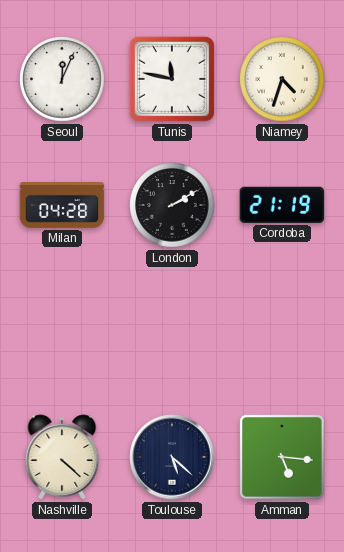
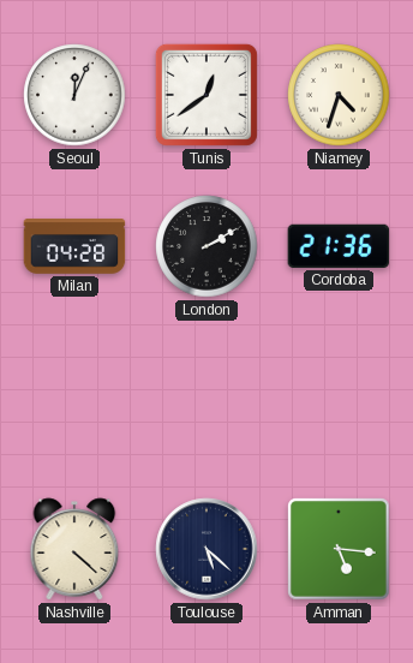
Tunis: 11:47 -> 12:39 (206, 95)
Cordoba: 21:19 -> 21:36 (339, 246)
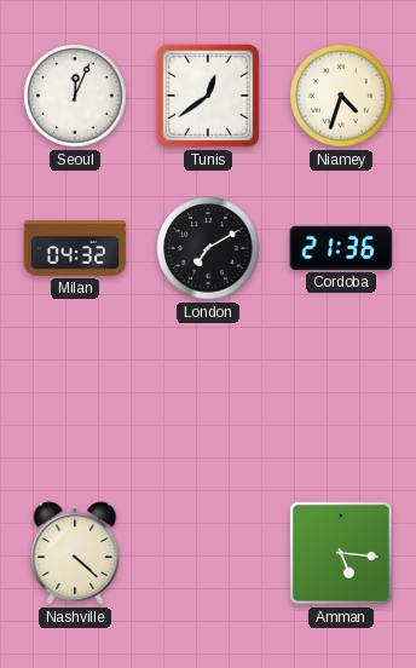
Milan: 04:28 -> 04:32 (75, 248)
London: 2:10 -> 7:10 (208, 248)
Toulouse: 5:22 -> none (206, 549)
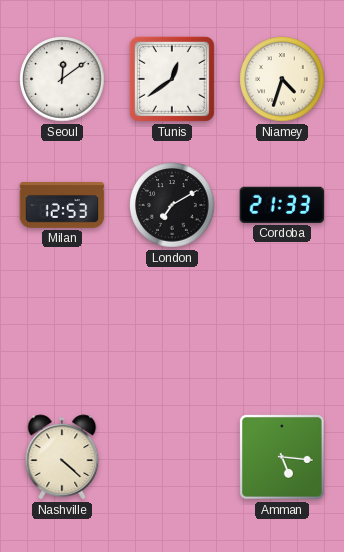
Seoul: 12:04 -> 12:09 (62, 79)
Milan: 04:32 -> 12:53 (62, 205)
Cordoba: 21:36 -> 21:33 (282, 205)
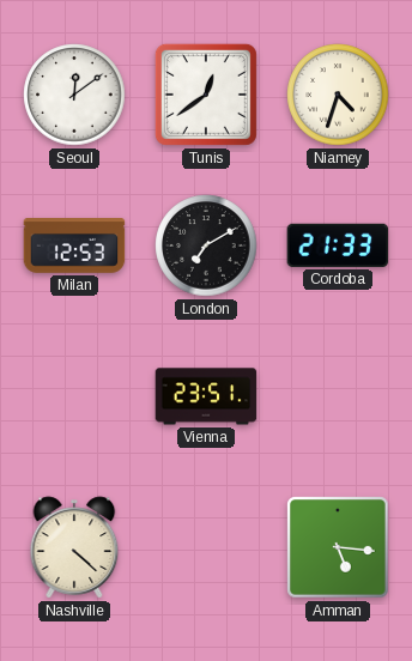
Vienna: none -> 23:51 (206, 396)
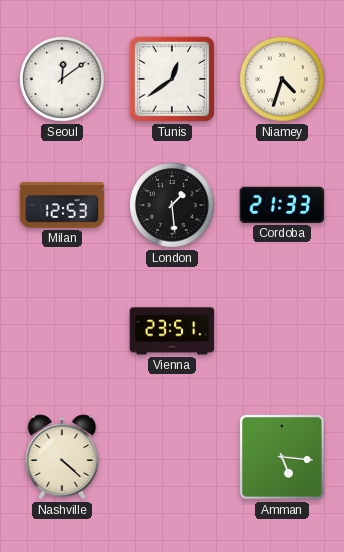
London: 7:10 -> 1:29 (172, 205)
